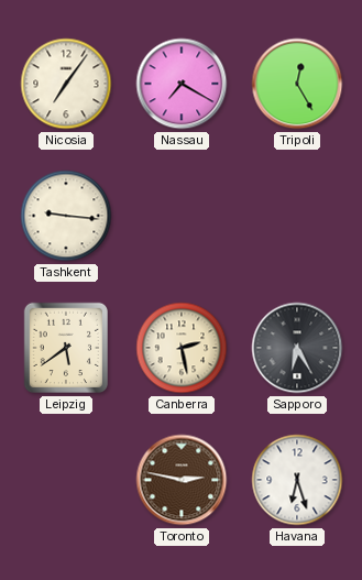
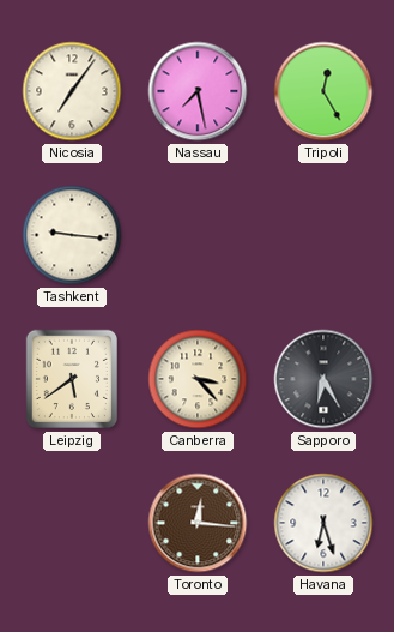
Nassau: 7:20 -> 7:28 (198, 91)
Canberra: 2:28 -> 3:23 (198, 379)
Toronto: 2:47 -> 12:16 (198, 523)
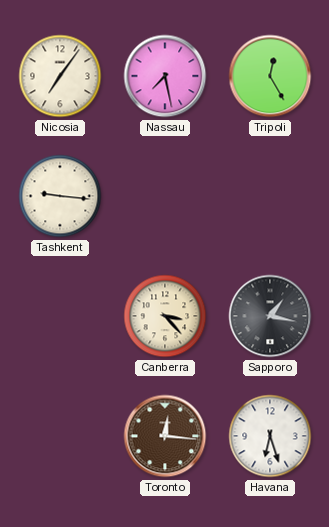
Leipzig: 5:39 -> none (71, 379)
Sapporo: 6:25 -> 1:17 (270, 316)
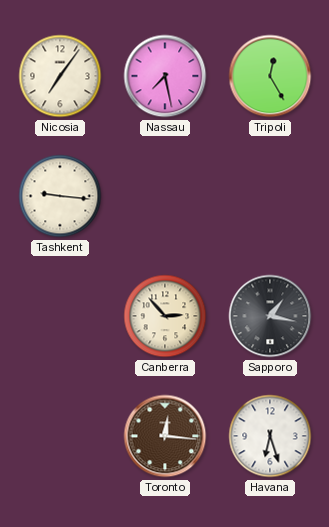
Canberra: 3:23 -> 2:53 (165, 316)
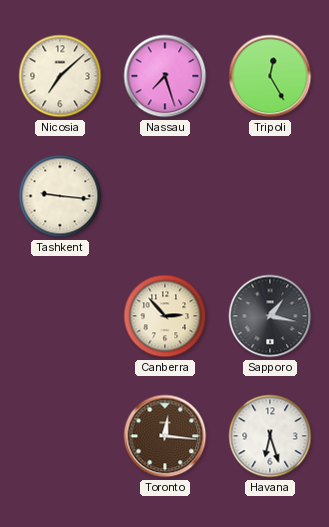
Nicosia: 7:06 -> 7:08 (60, 76)
Nassau: 7:28 -> 7:27 (165, 76)
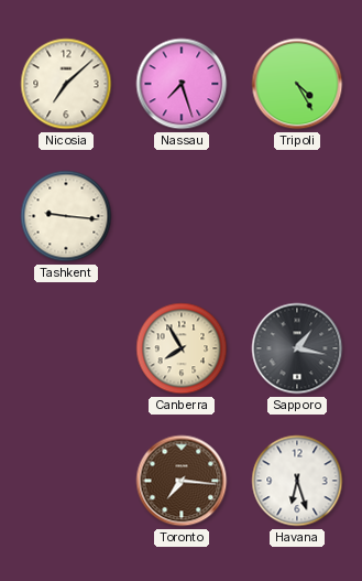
Tripoli: 12:25 -> 4:25 (297, 84)
Canberra: 2:53 -> 7:55 (182, 348)
Toronto: 12:16 -> 7:16 (182, 481)
